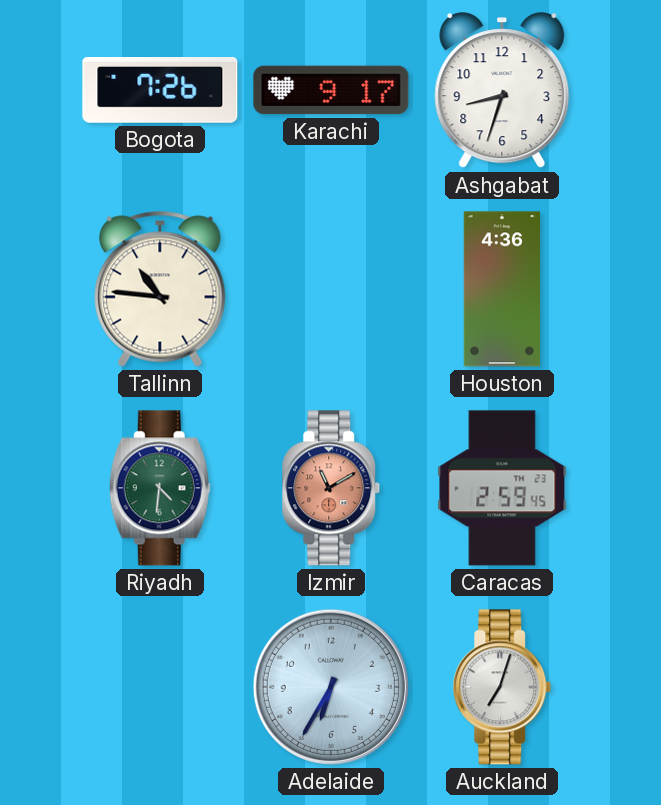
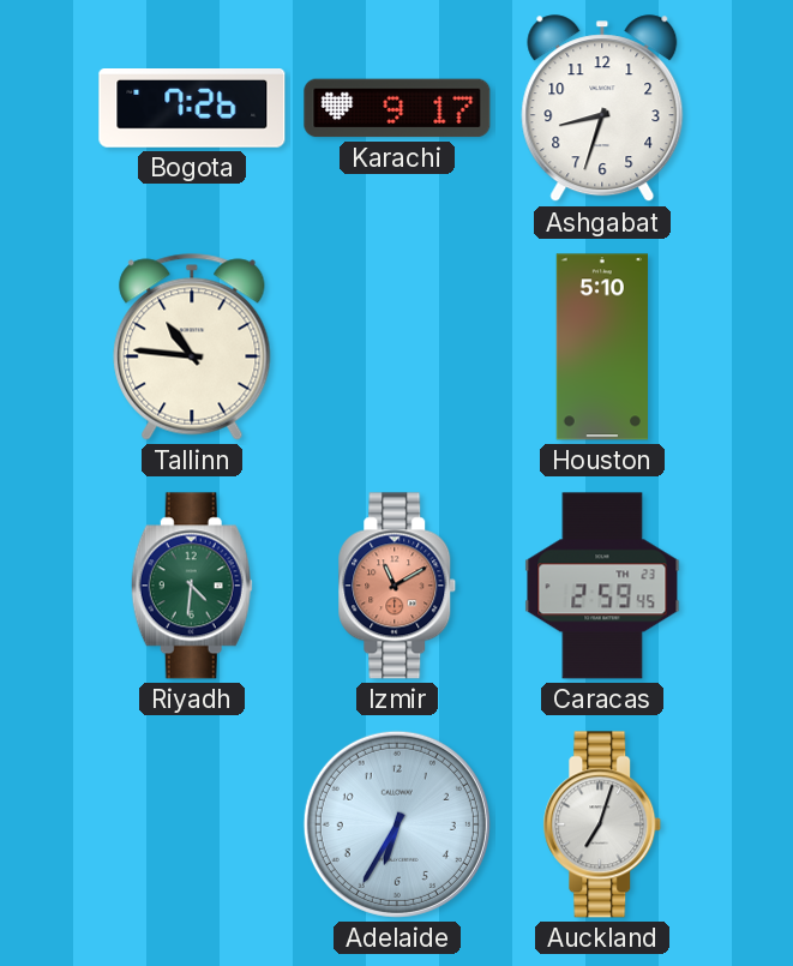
Houston: 4:36 -> 5:10 (601, 347)
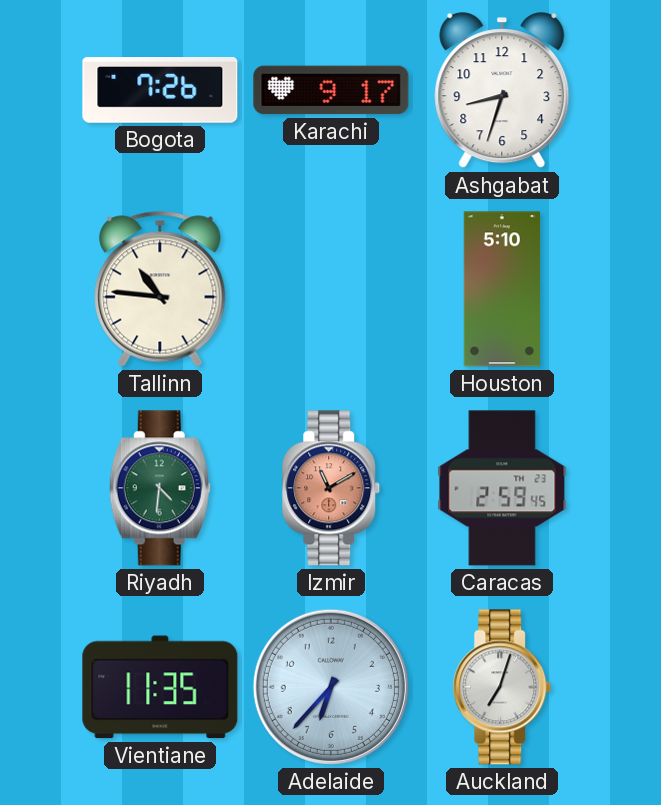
Vientiane: none -> 11:35 (160, 687)
Adelaide: 6:35 -> 6:37 (331, 687)
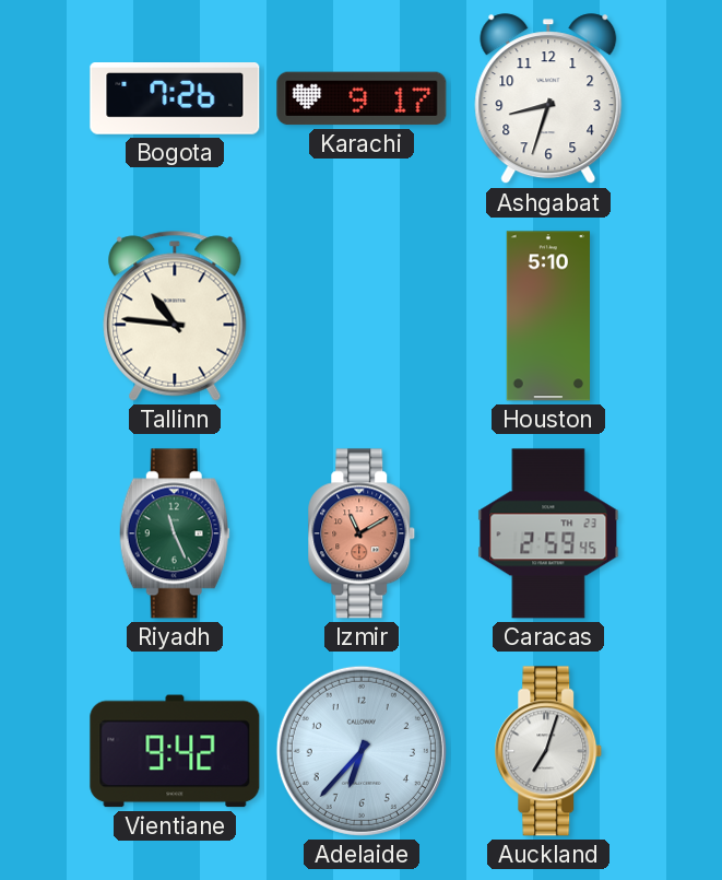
Riyadh: 4:31 -> 11:26 (175, 533)
Vientiane: 11:35 -> 9:42 (175, 751)
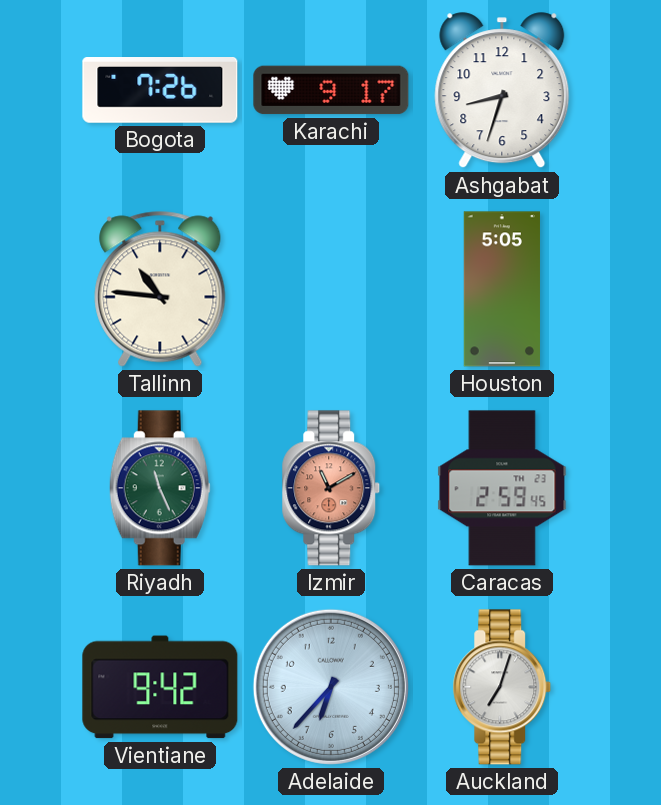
Houston: 5:10 -> 5:05 (501, 289)
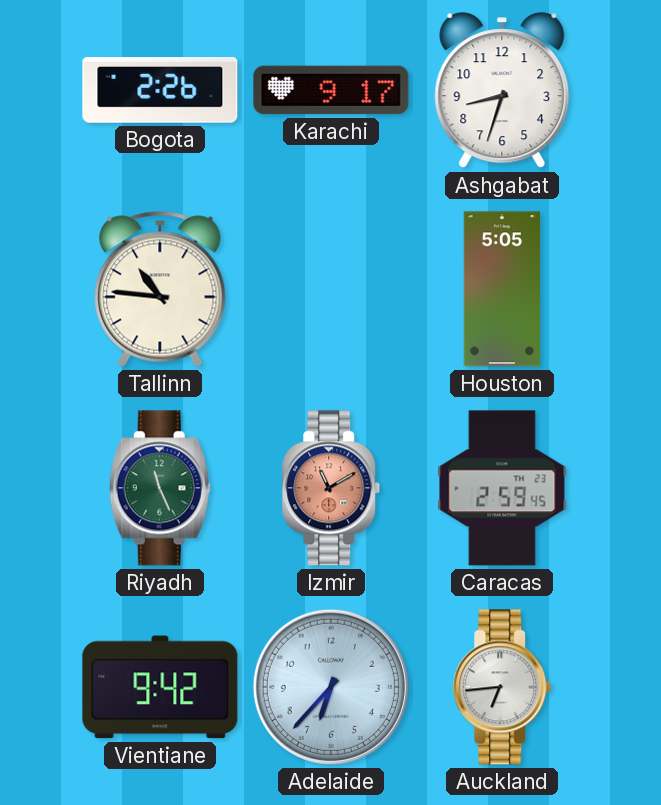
Bogota: 7:26 -> 2:26 (160, 91)
Auckland: 7:03 -> 6:44 (502, 687)
